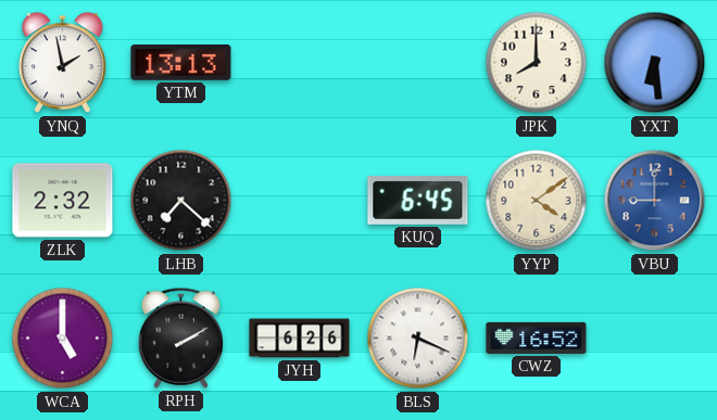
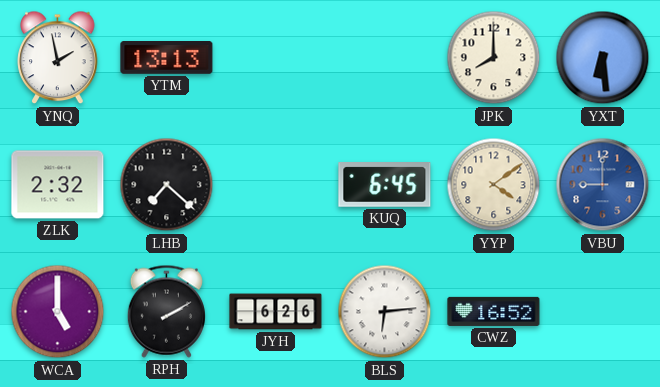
BLS: 6:19 -> 6:14 (385, 312)
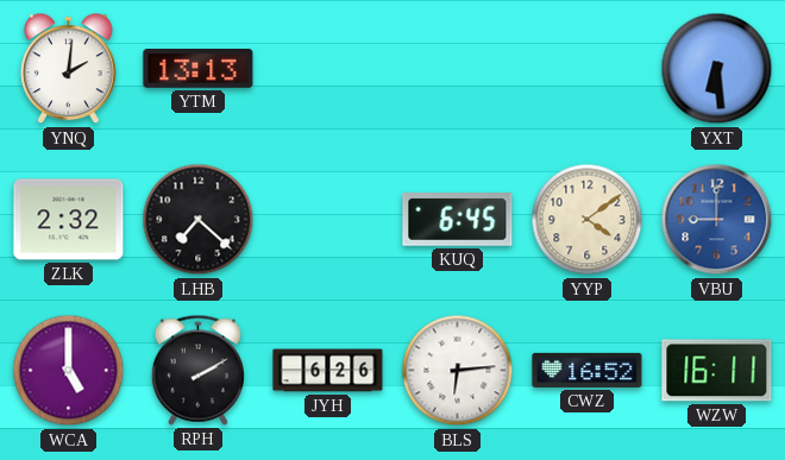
YNQ: 1:58 -> 2:01 (69, 69)
JPK: 8:00 -> none (494, 58)
WZW: none -> 16:11 (717, 371)
